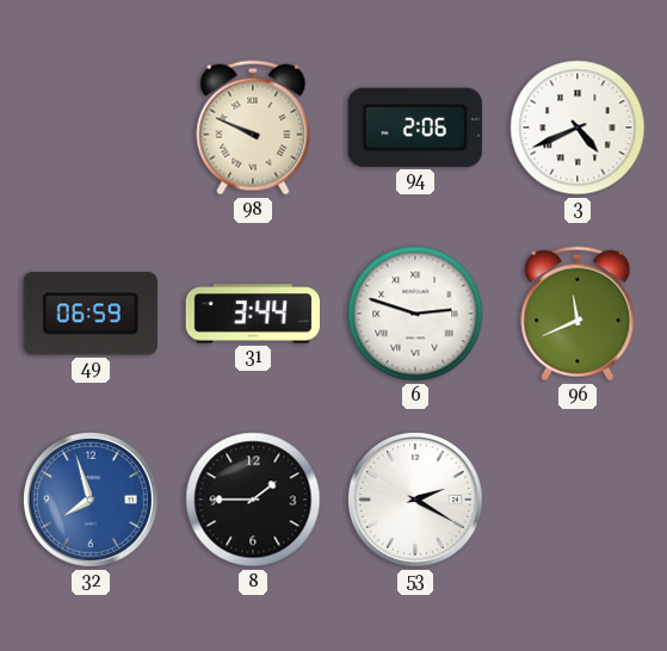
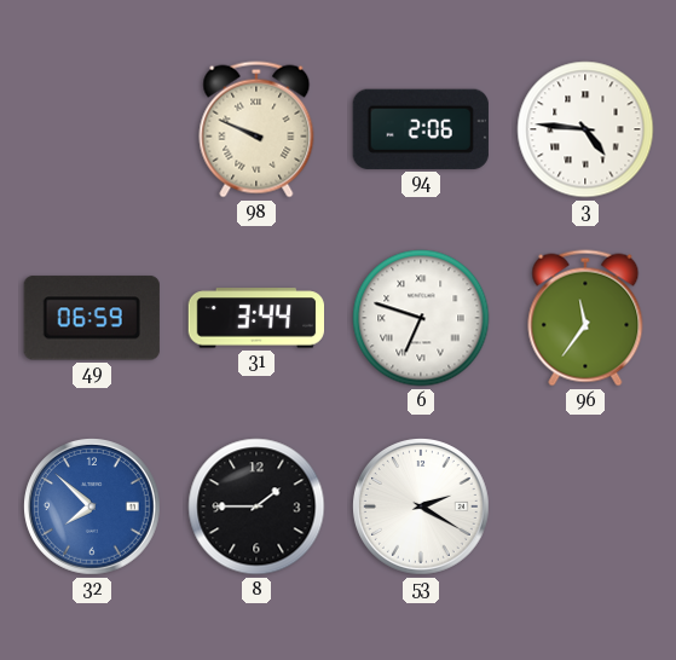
3: 4:41 -> 4:46 (585, 129)
6: 2:48 -> 6:48 (421, 318)
96: 11:41 -> 11:36 (585, 318)
32: 7:57 -> 7:52 (93, 508)
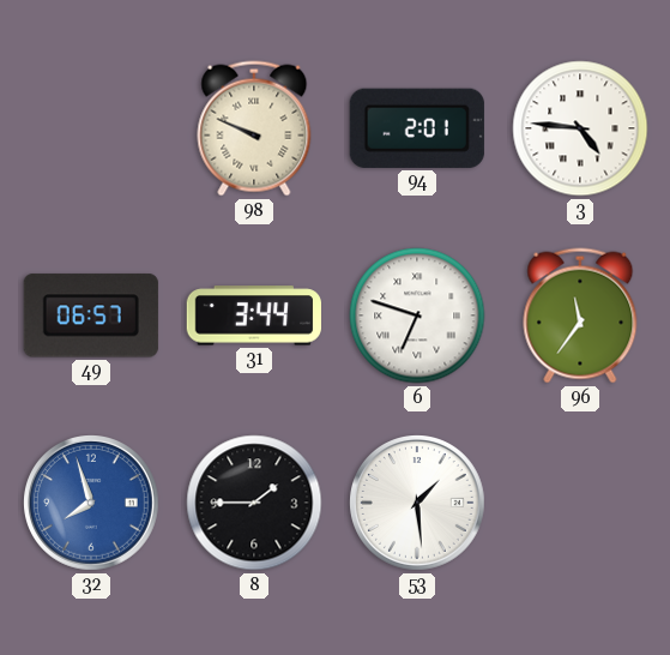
94: 2:06 -> 2:01 (417, 128)
49: 06:59 -> 06:57 (91, 316)
32: 7:52 -> 7:57 (92, 504)
53: 2:20 -> 1:29 (418, 504)
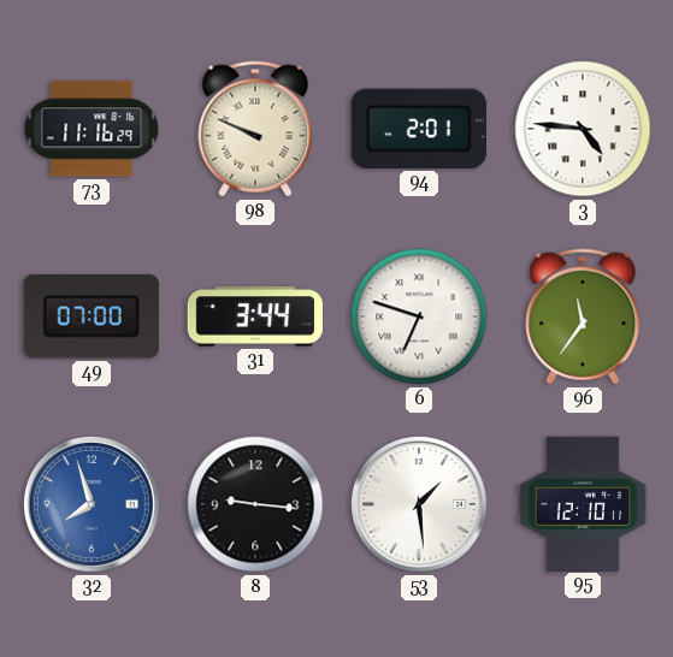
73: none -> 11:16 (91, 129)
49: 06:57 -> 07:00 (91, 316)
8: 1:45 -> 9:16 (255, 504)
95: none -> 12:10 (583, 503)
